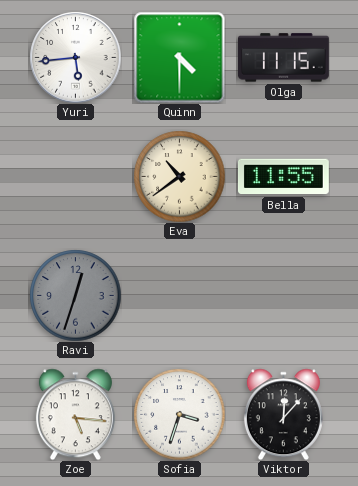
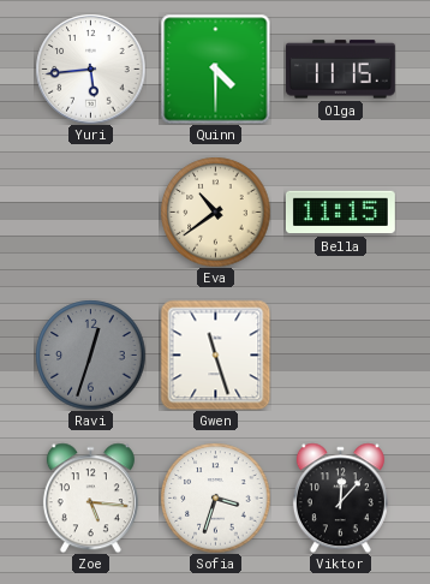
Bella: 11:55 -> 11:15 (340, 213)
Gwen: none -> 11:27 (215, 354)
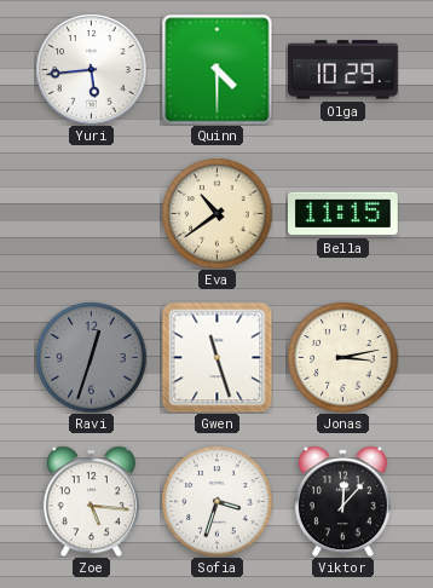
Olga: 11:15 -> 10:29 (342, 70)
Jonas: none -> 3:13 (342, 357)
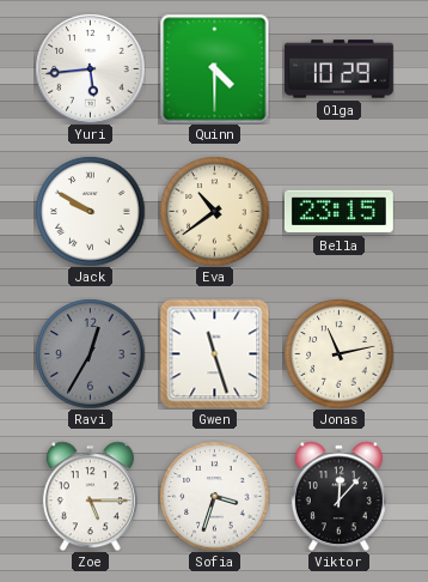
Jack: none -> 9:50 (90, 211)
Bella: 11:15 -> 23:15 (338, 212)
Ravi: 12:33 -> 12:35 (90, 353)
Jonas: 3:13 -> 11:13 (338, 353)
Zoe: 5:16 -> 5:15 (90, 496)
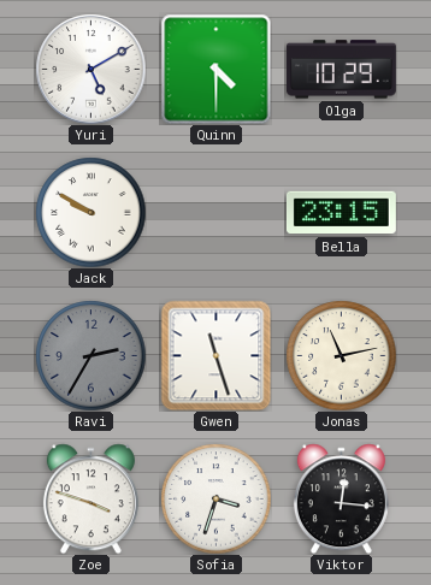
Yuri: 5:44 -> 5:10 (90, 69)
Eva: 10:39 -> none (214, 211)
Ravi: 12:35 -> 2:35 (90, 355)
Zoe: 5:15 -> 3:48 (90, 498)
Viktor: 12:07 -> 12:16 (341, 498)
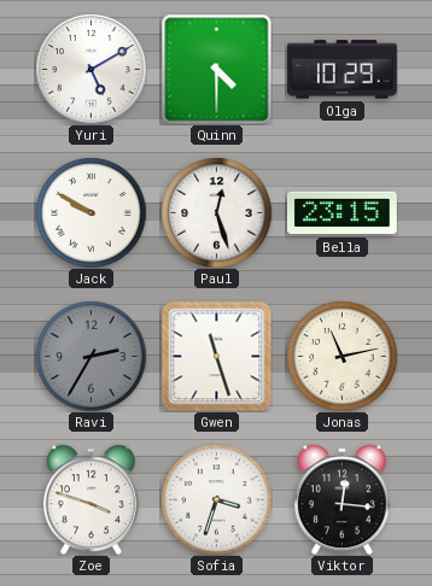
Paul: none -> 12:27 (216, 212)
